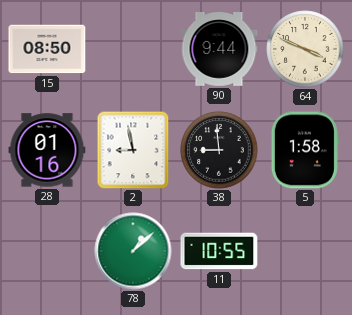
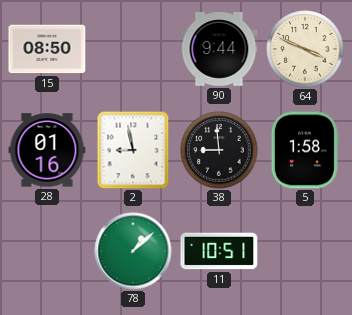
11: 10:55 -> 10:51 (219, 251)
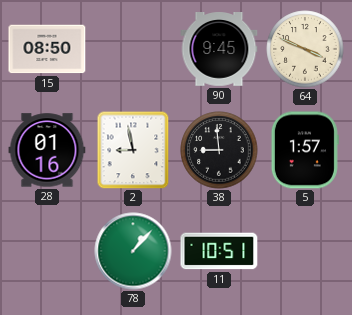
90: 9:44 -> 9:45 (219, 50)
5: 1:58 -> 1:57 (305, 150)
78: 1:08 -> 1:07 (133, 251)
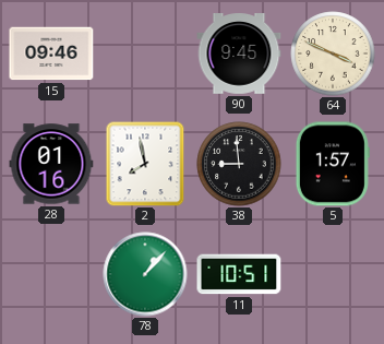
15: 08:50 -> 09:46 (51, 54)
2: 8:58 -> 7:58 (145, 164)
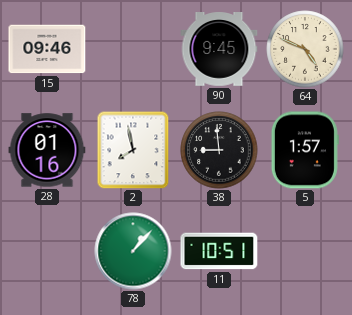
64: 3:49 -> 4:49 (305, 49)
